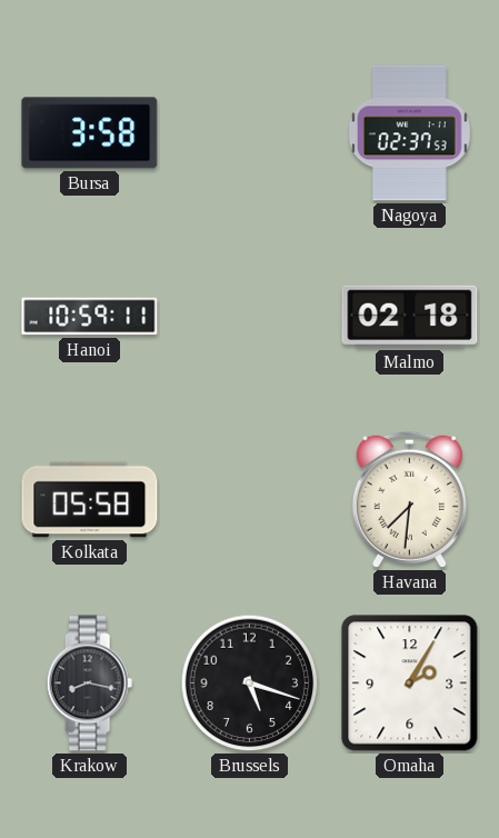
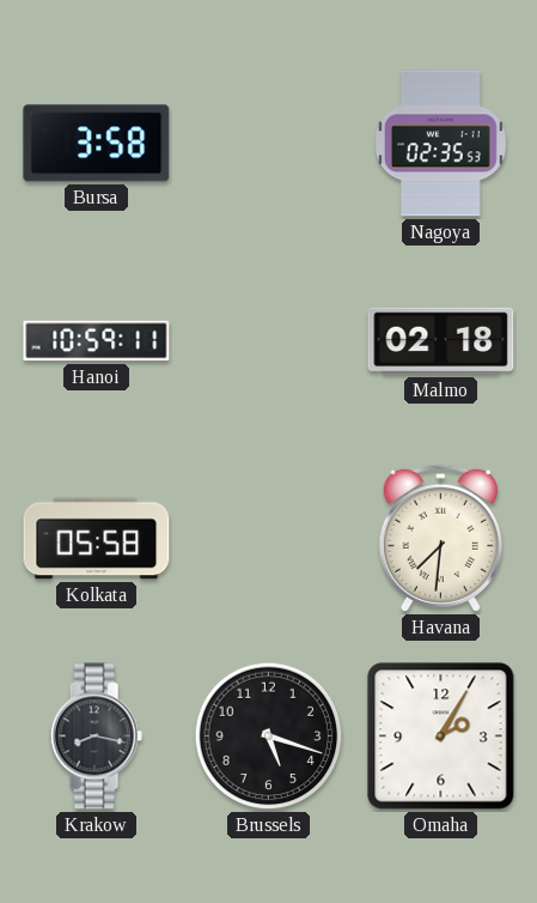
Nagoya: 02:37 -> 02:35 (440, 144)
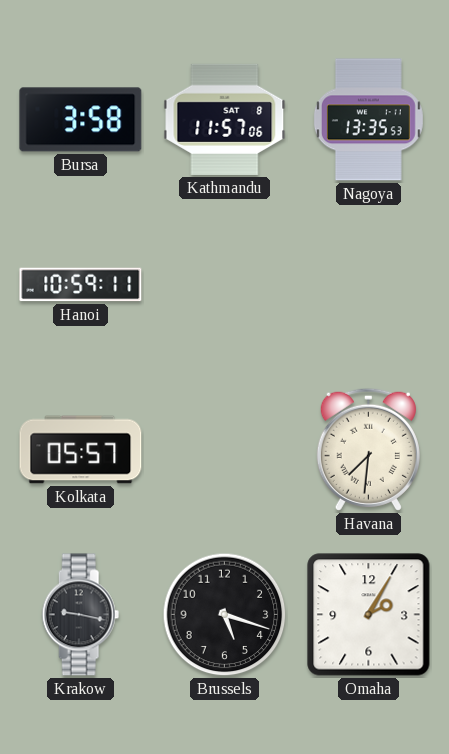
Kathmandu: none -> 11:57 (225, 119)
Nagoya: 02:35 -> 13:35 (368, 120)
Malmo: 02:18 -> none (441, 341)
Kolkata: 05:58 -> 05:57 (81, 450)
Krakow: 8:17 -> 9:17 (81, 615)
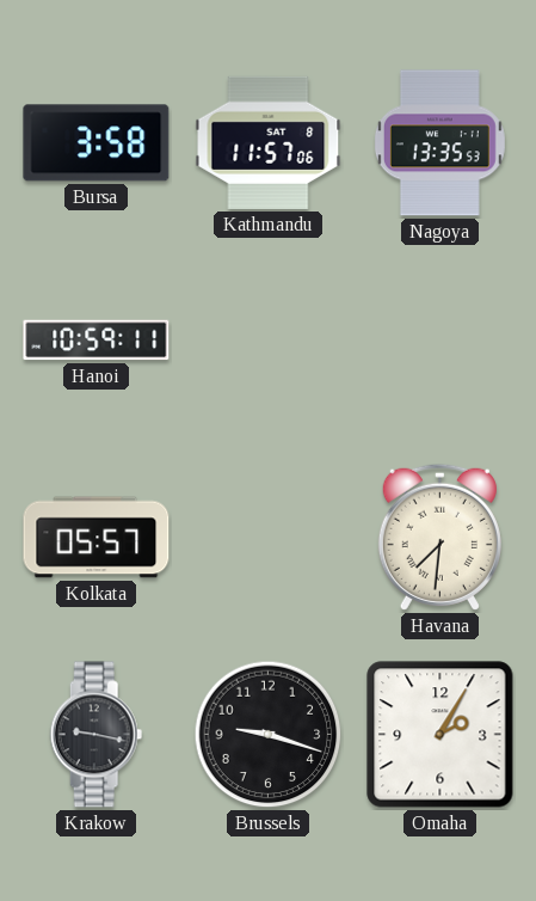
Brussels: 5:18 -> 9:18 (269, 735)
